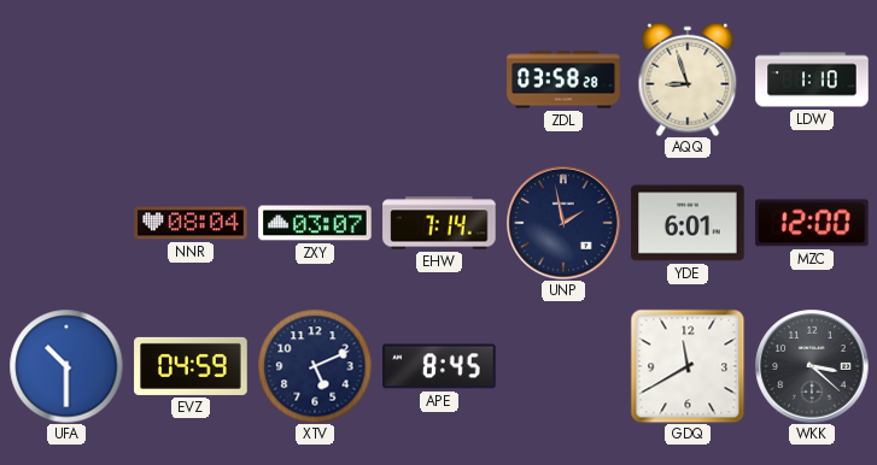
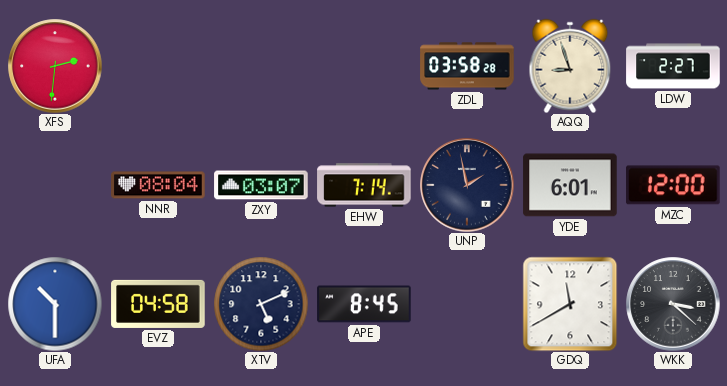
XFS: none -> 2:31 (55, 66)
LDW: 1:10 -> 2:27 (673, 66)
EVZ: 04:59 -> 04:58 (158, 304)
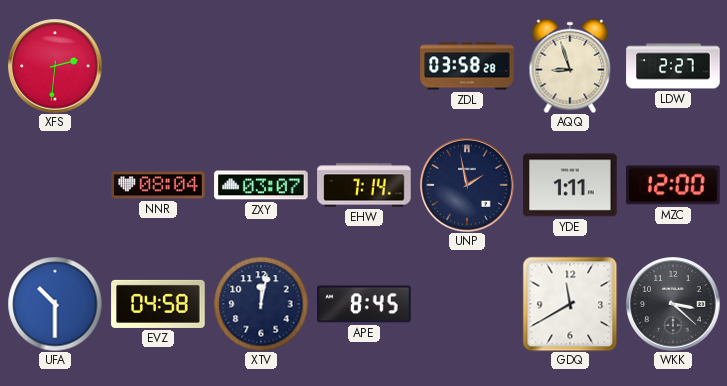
YDE: 6:01 -> 1:11 (570, 185)
XTV: 5:11 -> 12:02 (261, 304)
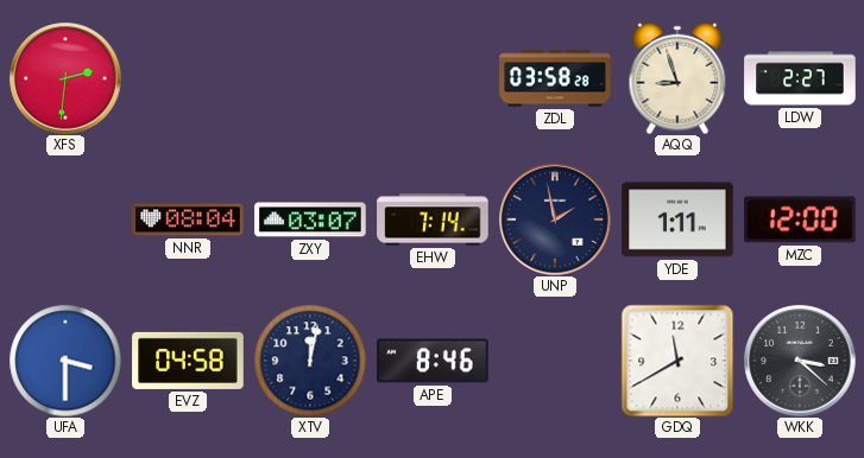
UFA: 10:30 -> 3:30 (65, 361)
APE: 8:45 -> 8:46 (433, 361)
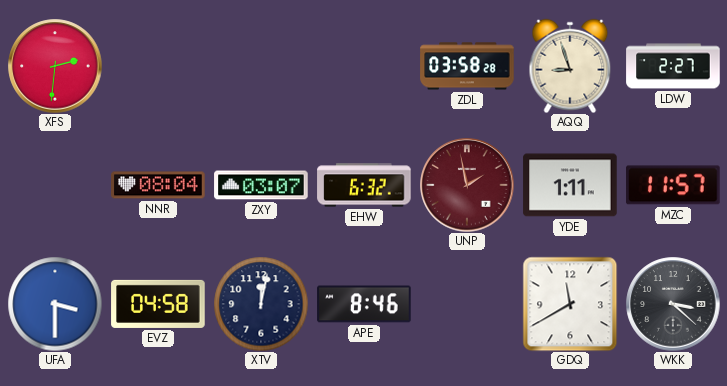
EHW: 7:14 -> 6:32 (364, 185)
UNP dial: navy -> burgundy (467, 185)
MZC: 12:00 -> 11:57 (673, 185)
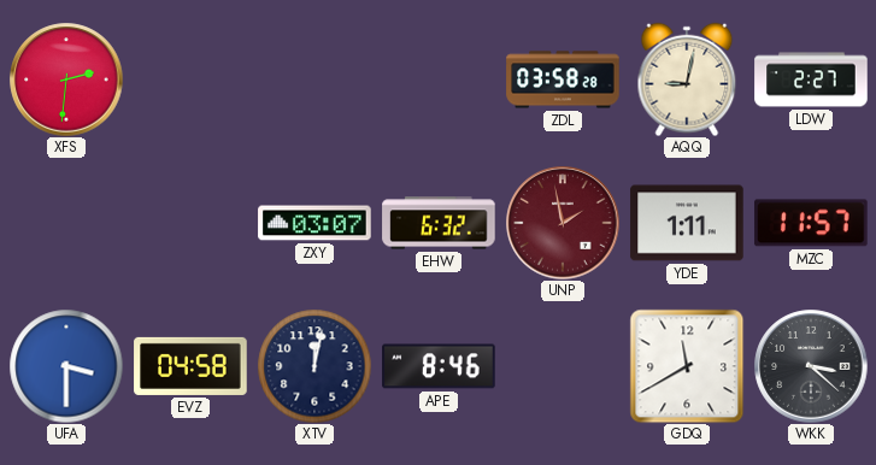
AQQ: 8:57 -> 9:02 (687, 80)
NNR: 08:04 -> none (158, 185)
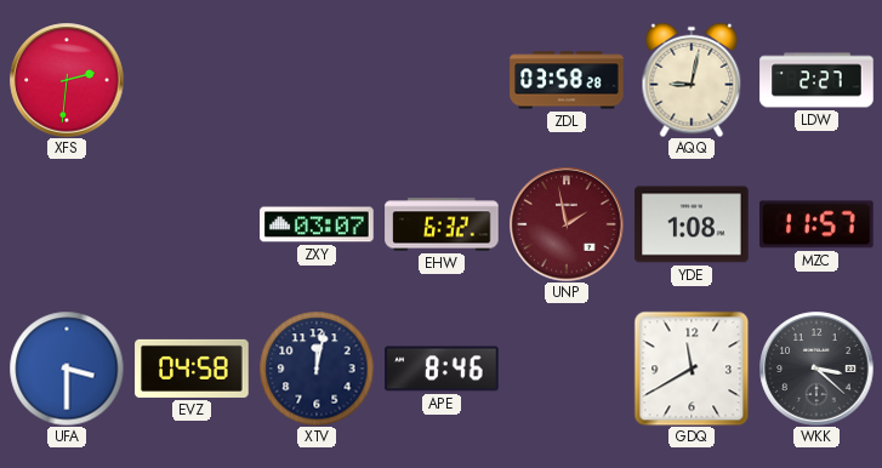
YDE: 1:11 -> 1:08 (692, 224)
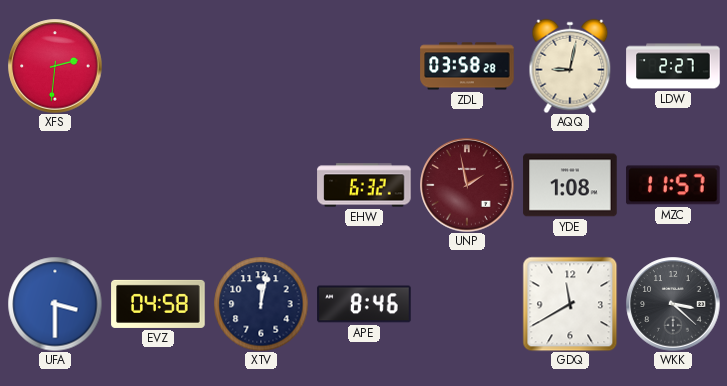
ZXY: 03:07 -> none (317, 224)
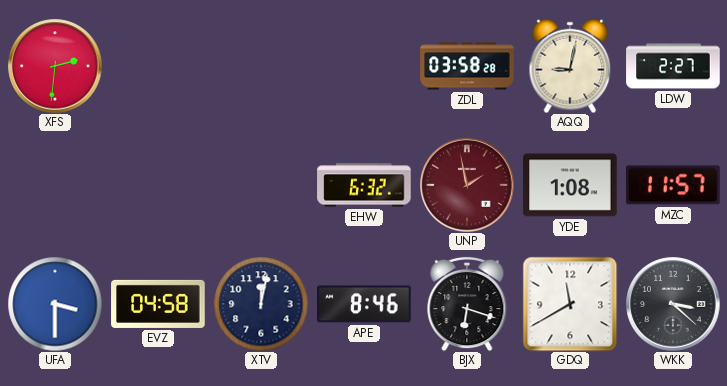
BJX: none -> 6:18 (467, 304)
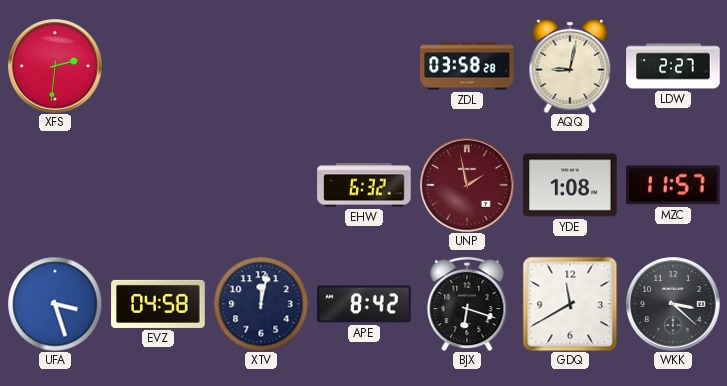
UFA: 3:30 -> 3:27 (55, 304)
APE: 8:46 -> 8:42 (364, 304)
